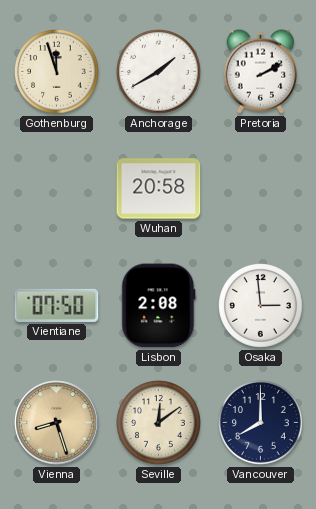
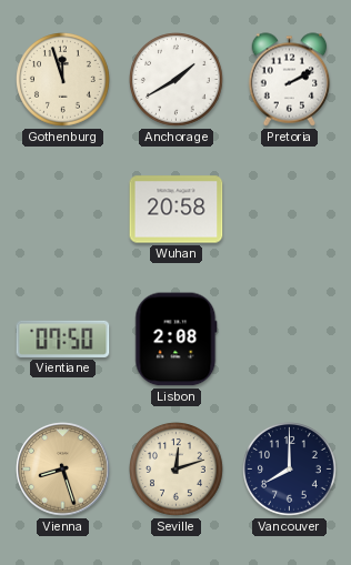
Osaka: 2:59 -> none (261, 306)
Seville: 12:09 -> 12:12 (177, 470)
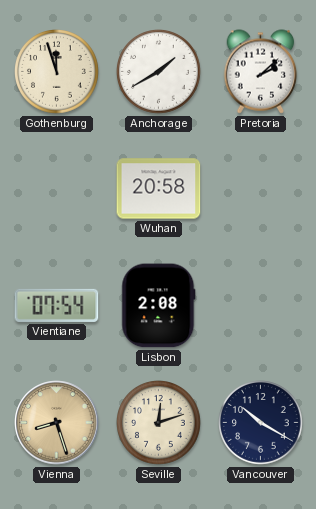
Pretoria: 2:10 -> 2:08 (261, 72)
Vientiane: 07:50 -> 07:54 (57, 305)
Vancouver: 8:00 -> 10:20 (261, 423)
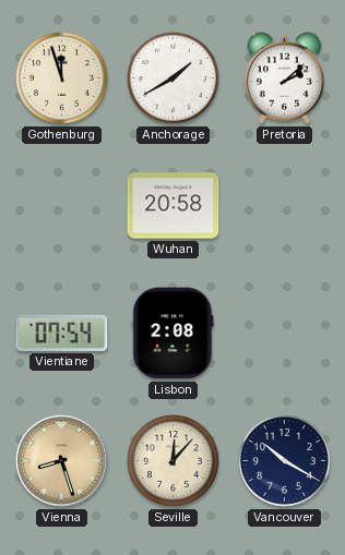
Seville: 12:12 -> 12:07 (174, 461)
